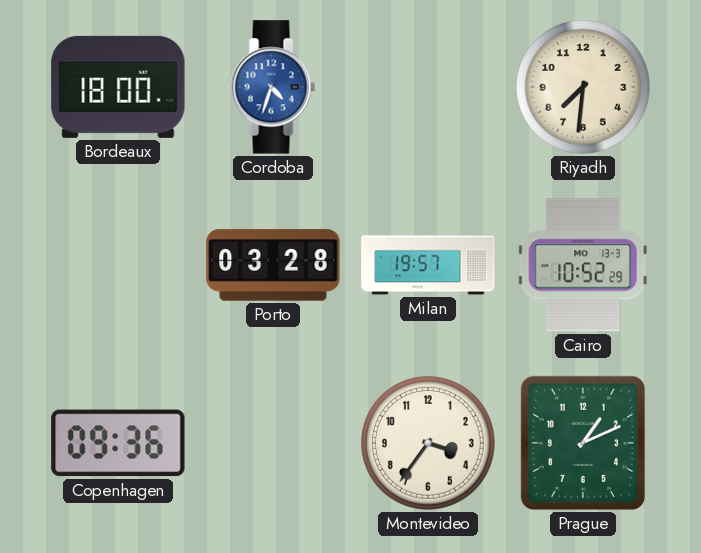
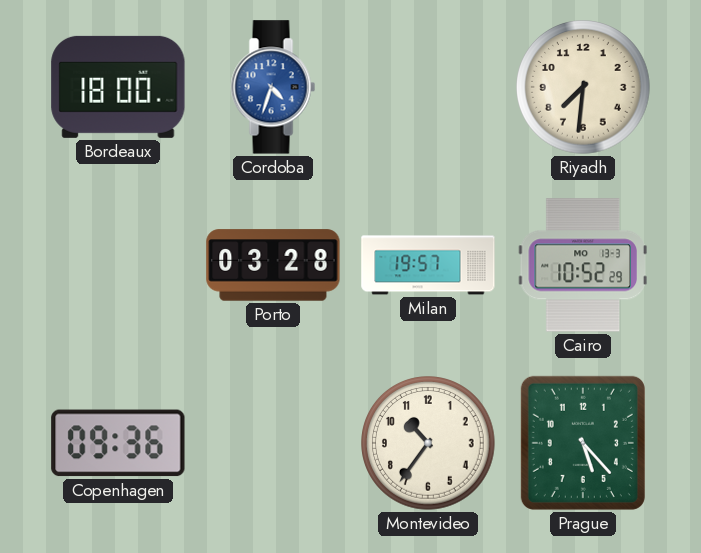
Montevideo: 3:36 -> 10:36 (428, 443)
Prague: 1:11 -> 5:23 (583, 443)
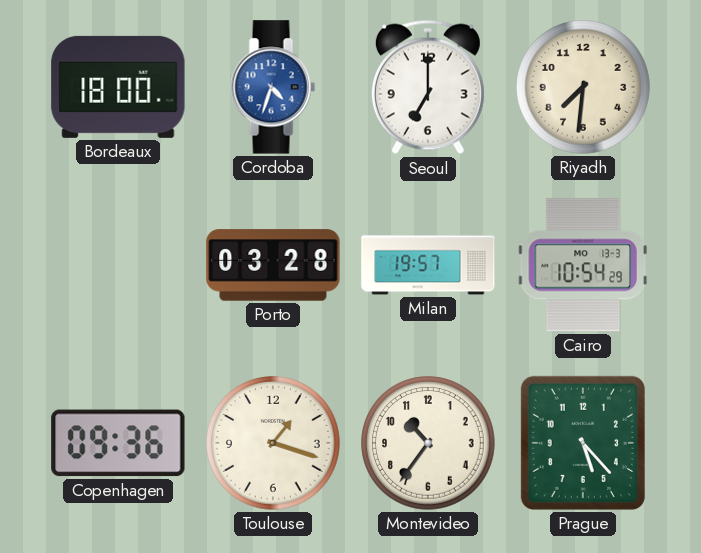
Seoul: none -> 7:00 (428, 87)
Cairo: 10:52 -> 10:54 (583, 265)
Toulouse: none -> 1:18 (273, 443)
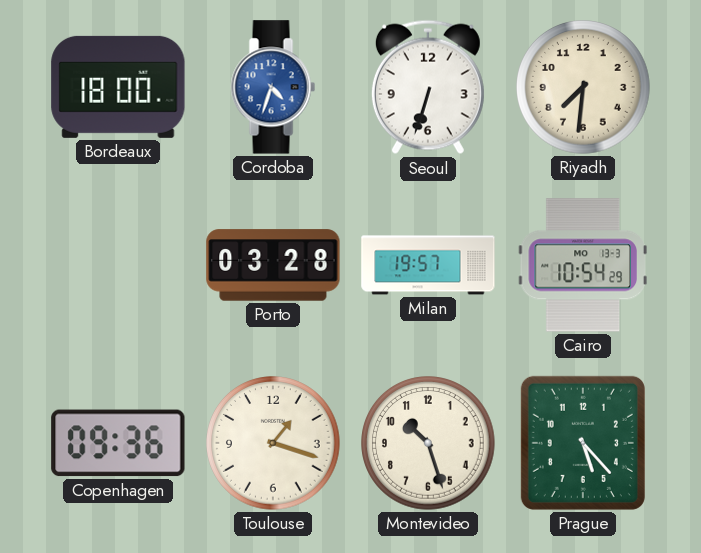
Seoul: 7:00 -> 6:33 (428, 87)
Montevideo: 10:36 -> 10:27 (428, 443)
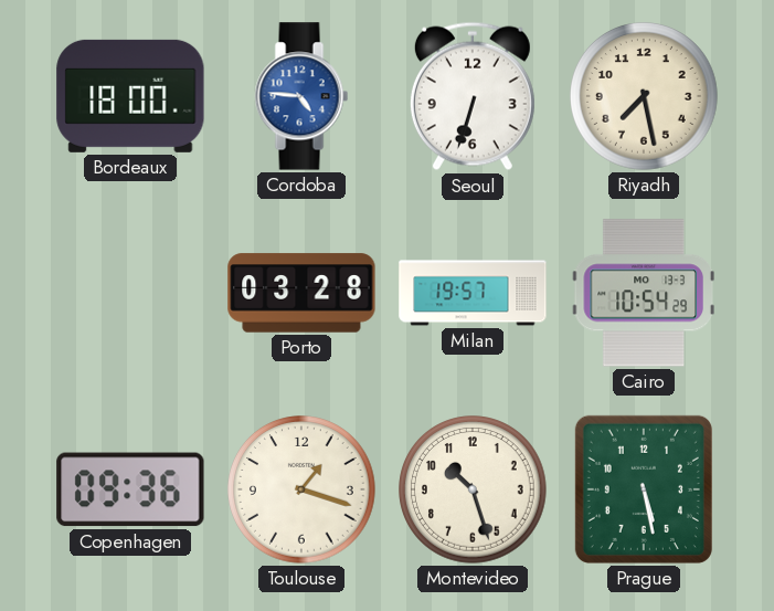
Cordoba: 4:33 -> 4:46 (301, 96)
Riyadh: 7:31 -> 7:28 (644, 96)
Prague: 5:23 -> 5:28 (644, 489)
